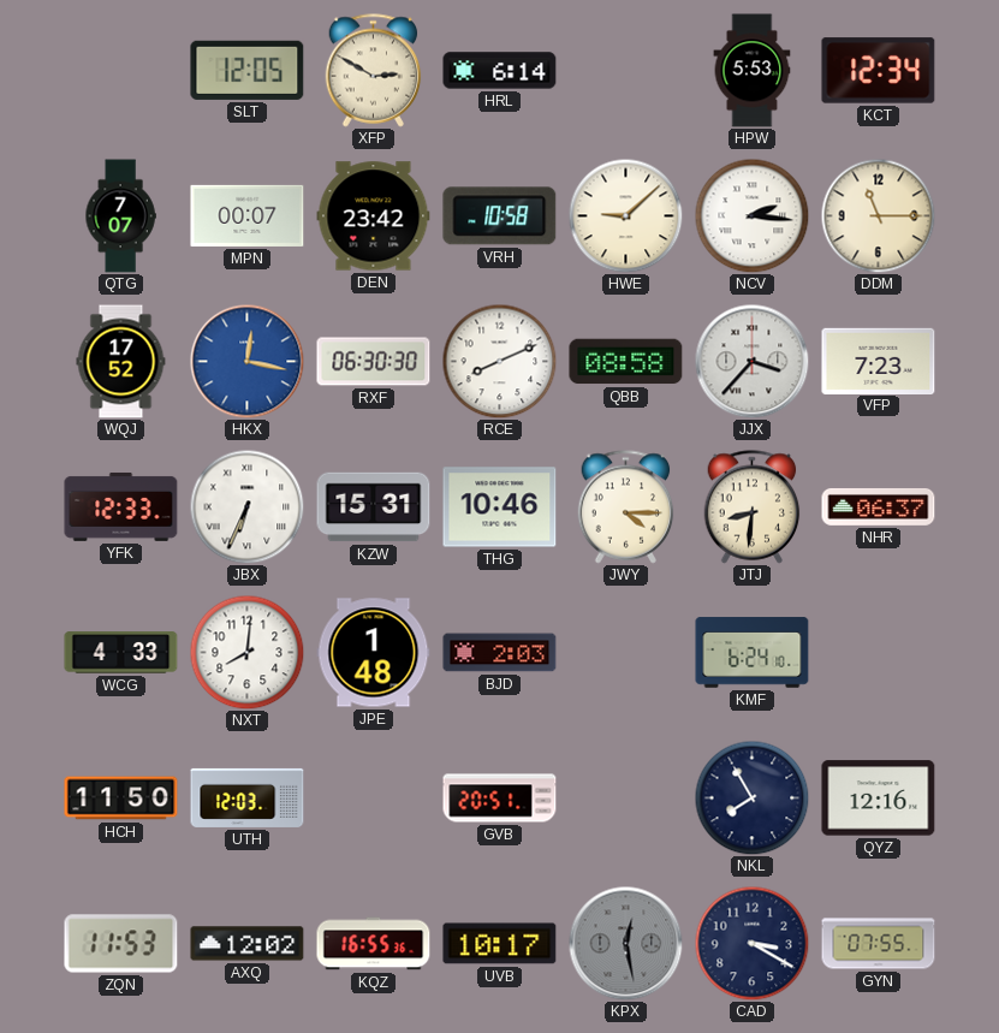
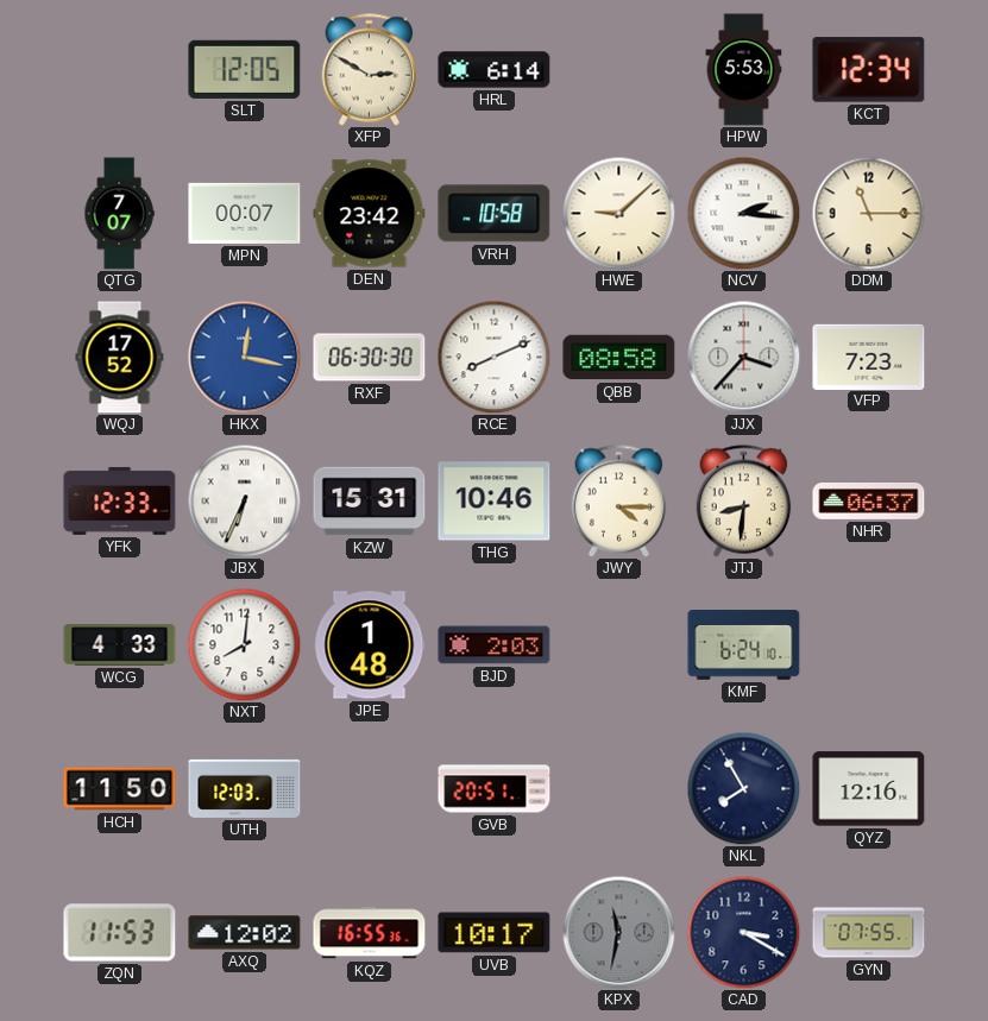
KPX: 12:28 -> 11:32 (618, 932)
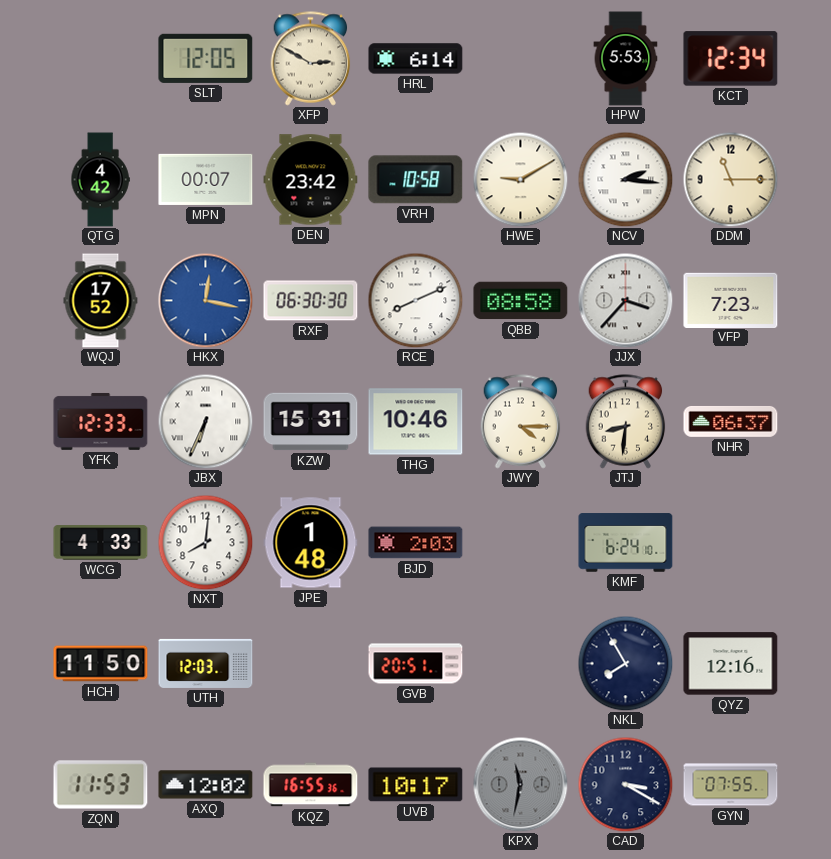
QTG: 7:07 -> 4:42 (100, 180)
HWE: 9:08 -> 9:10 (520, 179)
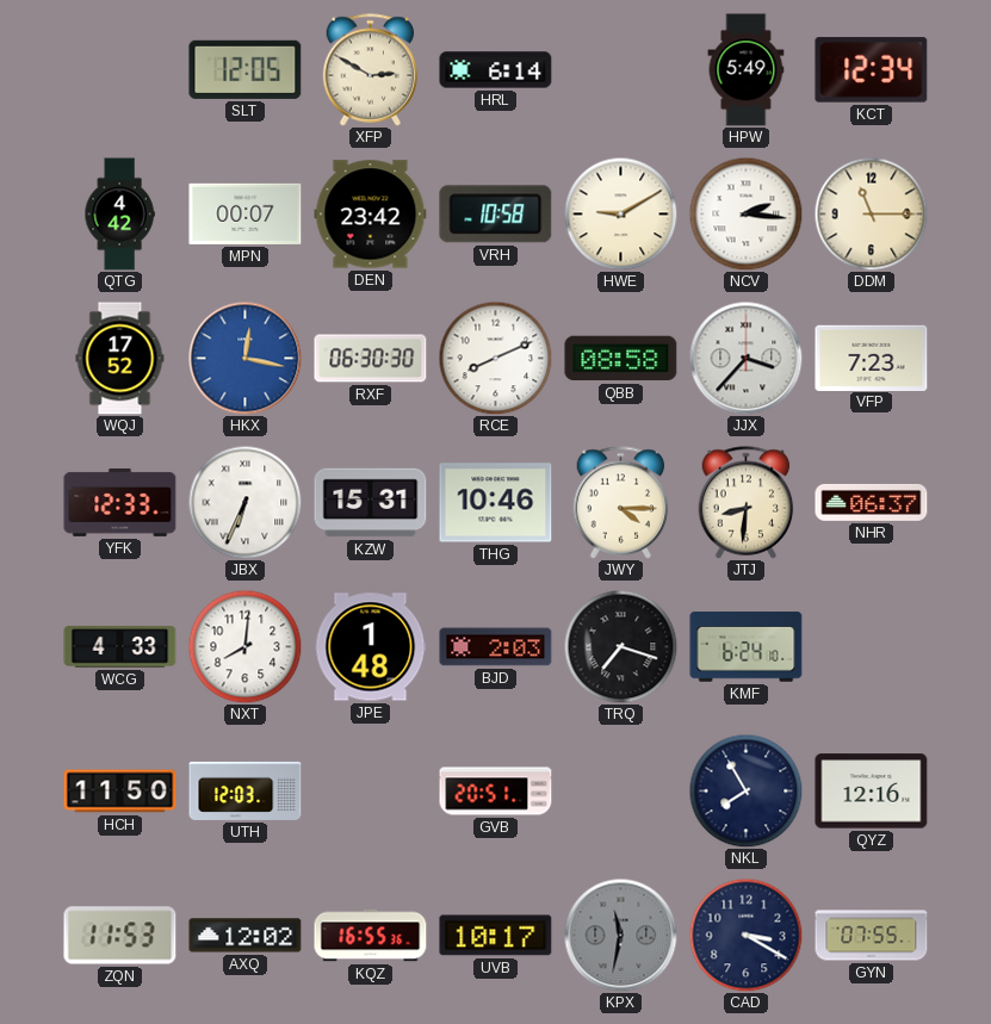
HPW: 5:53 -> 5:49 (747, 70)
TRQ: none -> 7:18 (620, 646)
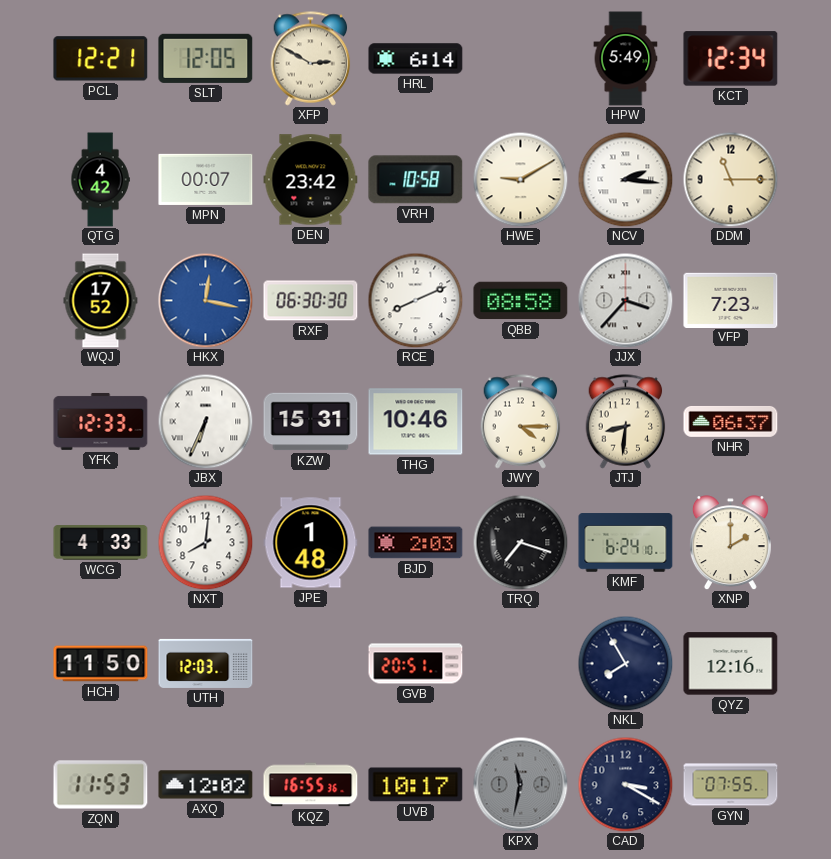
PCL: none -> 12:21 (101, 59)
XNP: none -> 2:00 (730, 543)
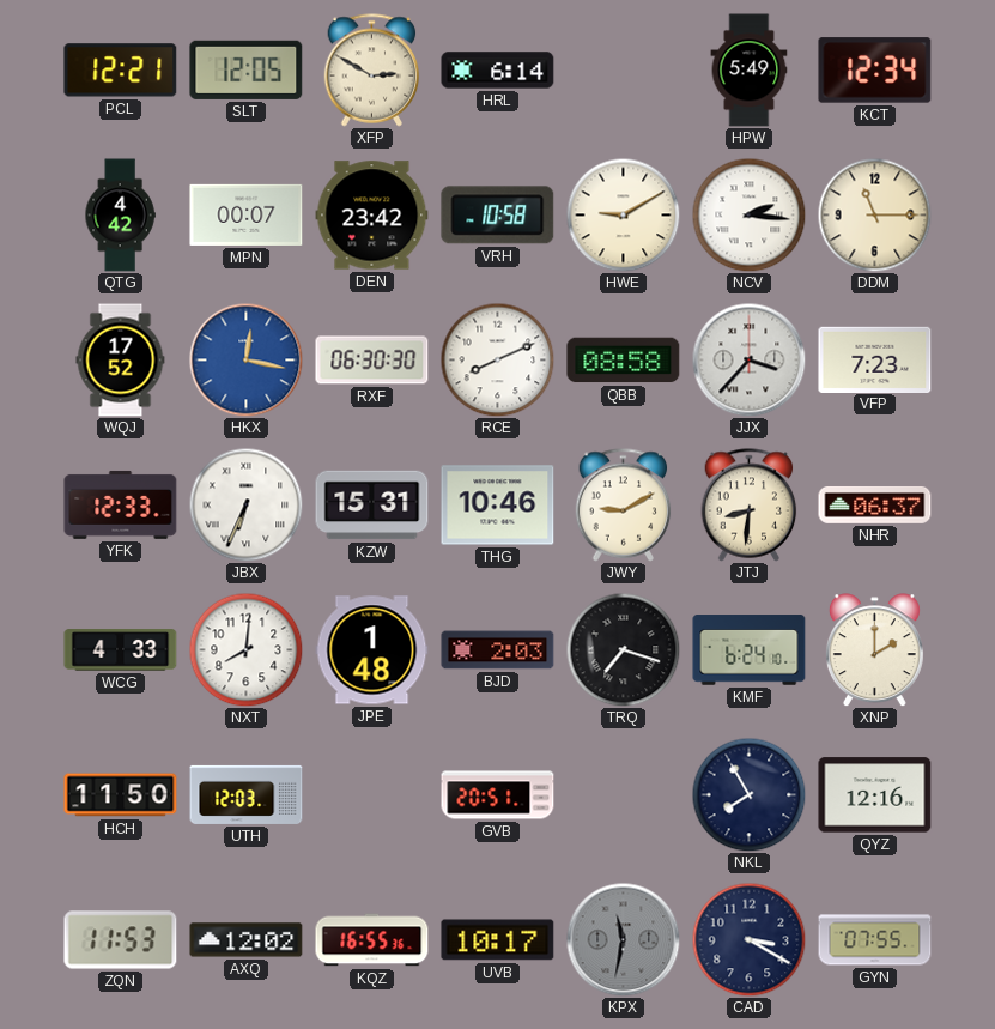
JWY: 4:15 -> 9:10 (624, 506)
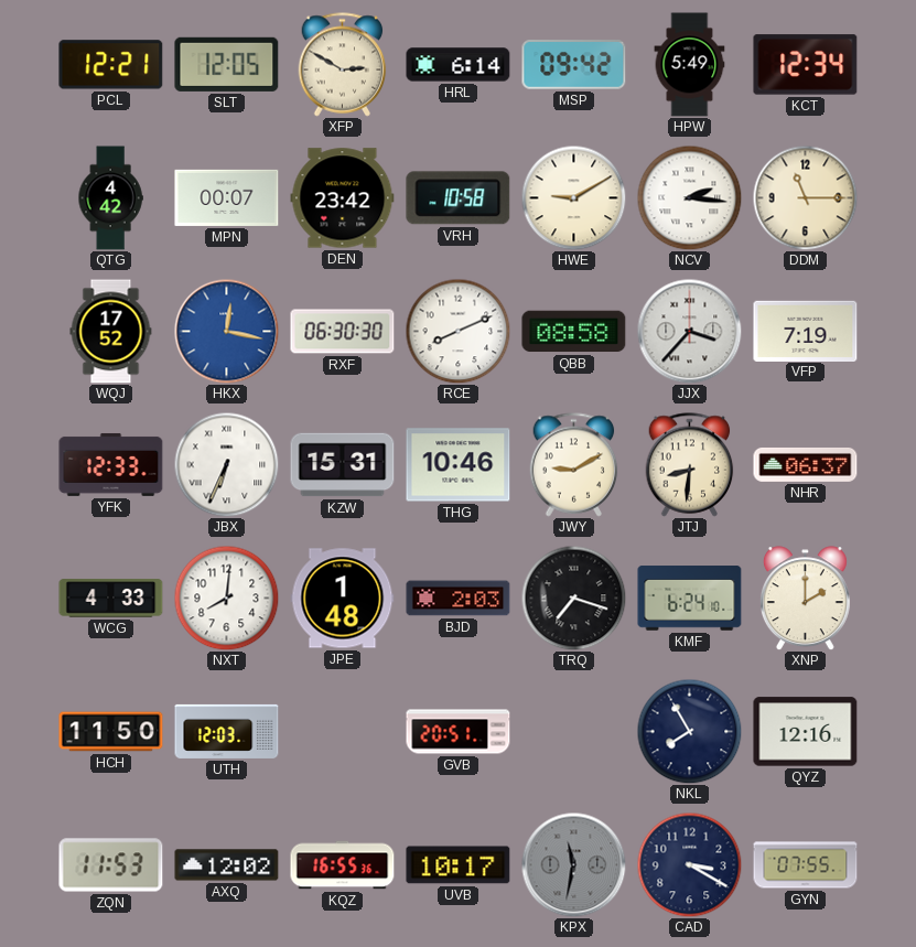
MSP: none -> 09:42 (574, 65)
VFP: 7:23 -> 7:19 (806, 331)
